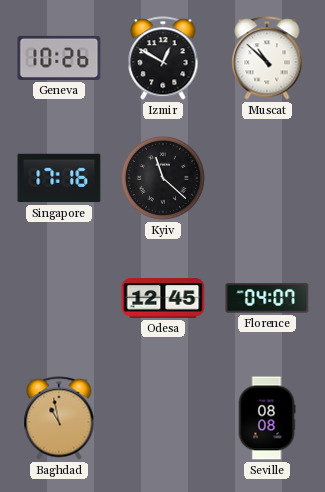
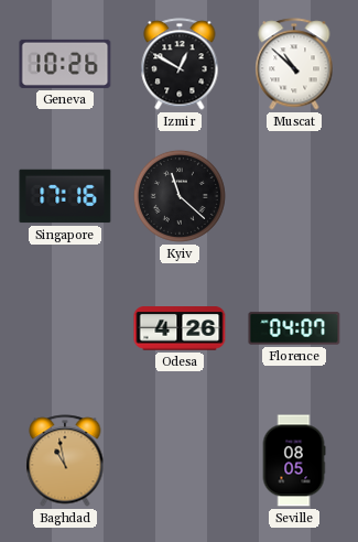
Odesa: 12:45 -> 4:26 (180, 328)
Seville: 08:08 -> 08:05 (294, 460)
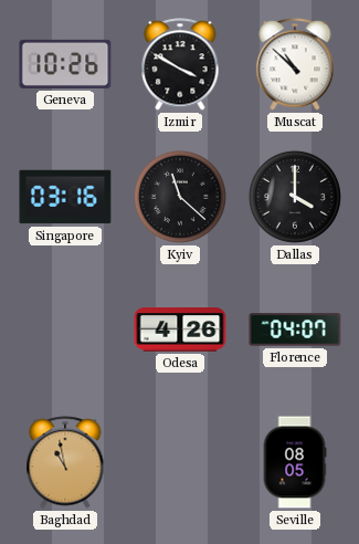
Izmir: 12:50 -> 3:50 (180, 64)
Singapore: 17:16 -> 03:16 (65, 197)
Dallas: none -> 4:00 (295, 197)
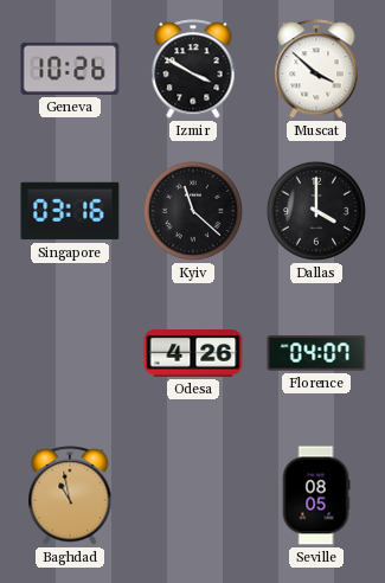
Muscat: 10:52 -> 3:52 (316, 69)
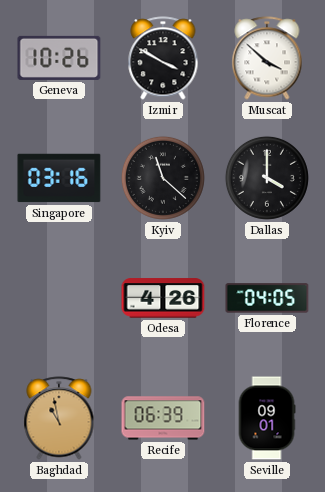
Florence: 04:07 -> 04:05 (267, 298)
Recife: none -> 06:39 (163, 418)
Seville: 08:05 -> 09:01 (267, 418)
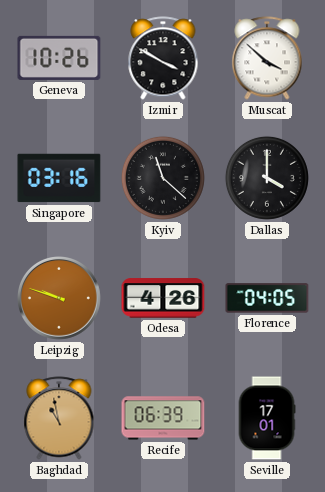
Leipzig: none -> 9:48 (60, 299)
Seville: 09:01 -> 17:01 (267, 418)
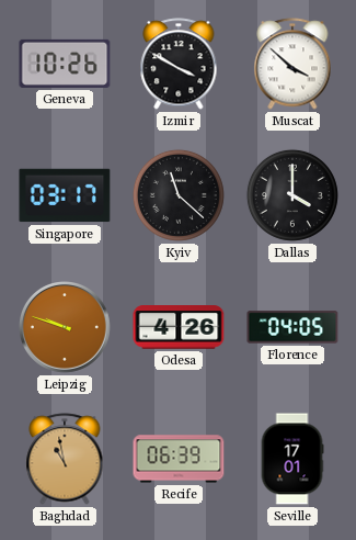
Singapore: 03:16 -> 03:17 (65, 195)
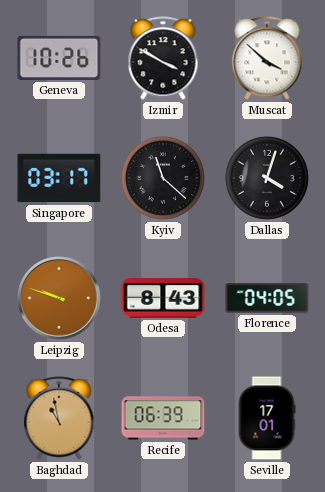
Dallas: 4:00 -> 4:03 (267, 178)
Odesa: 4:26 -> 8:43 (163, 298)
